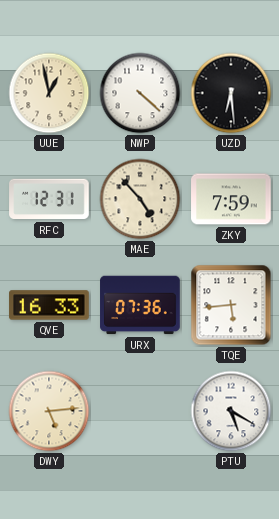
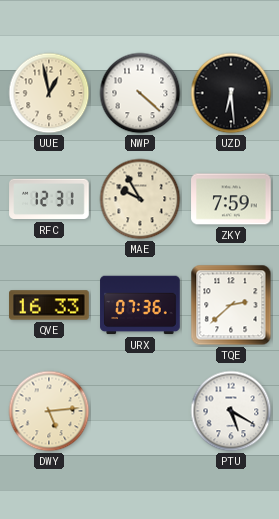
MAE: 4:53 -> 9:55 (140, 199)
TQE: 5:44 -> 2:38 (231, 305)
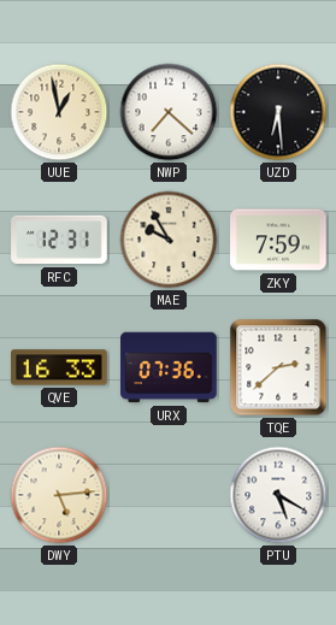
NWP: 4:22 -> 7:22 (169, 112)
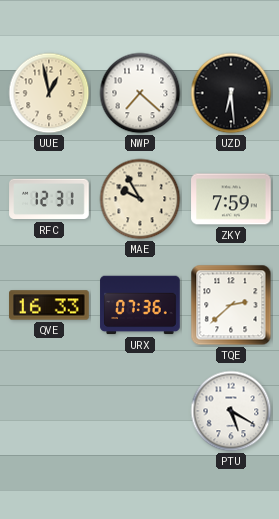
DWY: 5:14 -> none (59, 495)
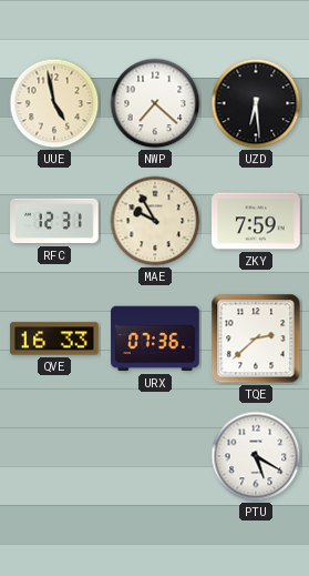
UUE: 12:58 -> 4:58 (54, 103)
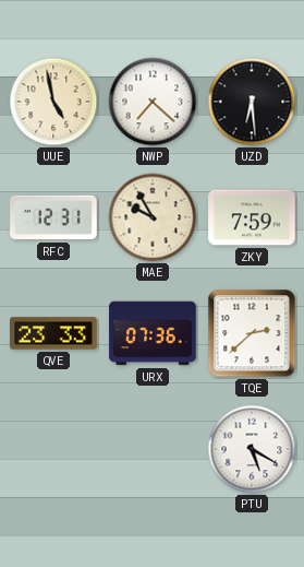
QVE: 16:33 -> 23:33 (53, 333)
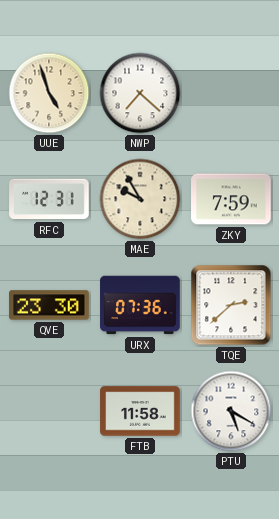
UUE: 4:58 -> 4:57 (49, 93)
UZD: 6:29 -> none (252, 102)
QVE: 23:33 -> 23:30 (49, 305)
FTB: none -> 11:58 (140, 411)
